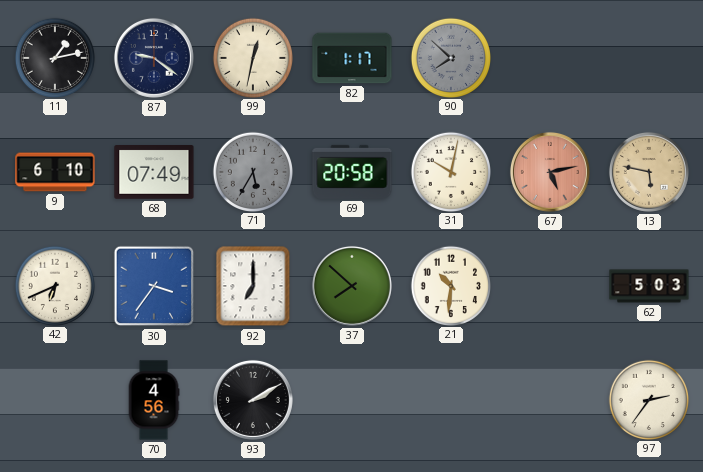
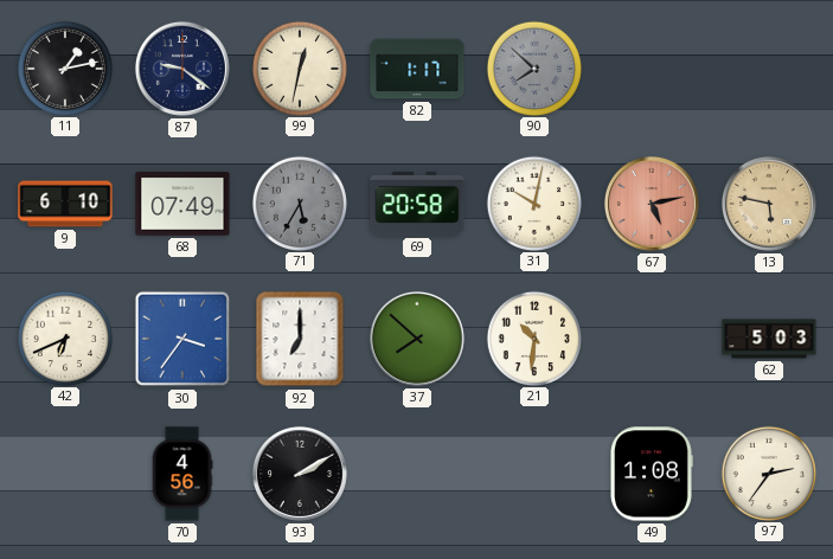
49: none -> 1:08 (652, 474)
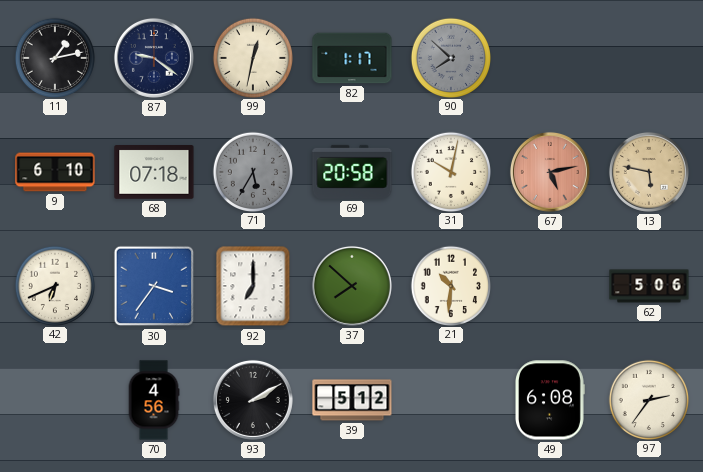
68: 07:49 -> 07:18 (154, 173)
62: 5:03 -> 5:06 (649, 286)
39: none -> 5:12 (352, 400)
49: 1:08 -> 6:08 (550, 400)
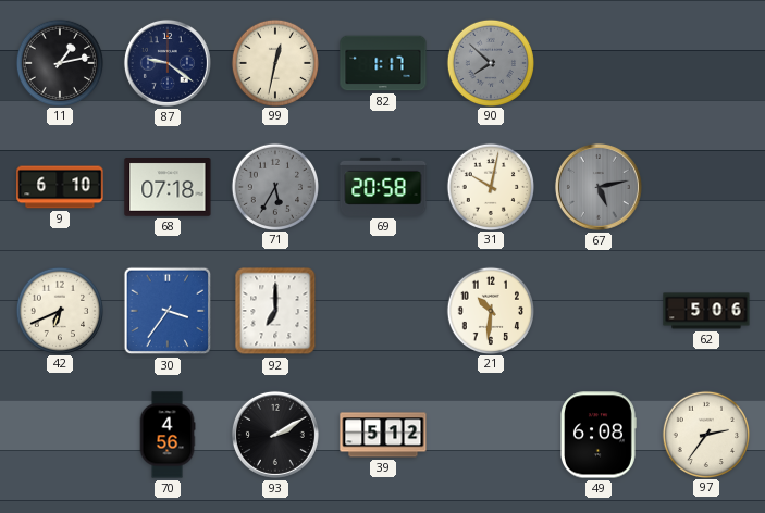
67 dial: salmon -> grey (599, 187)
13: 5:47 -> none (649, 172)
37: 7:52 -> none (352, 286)
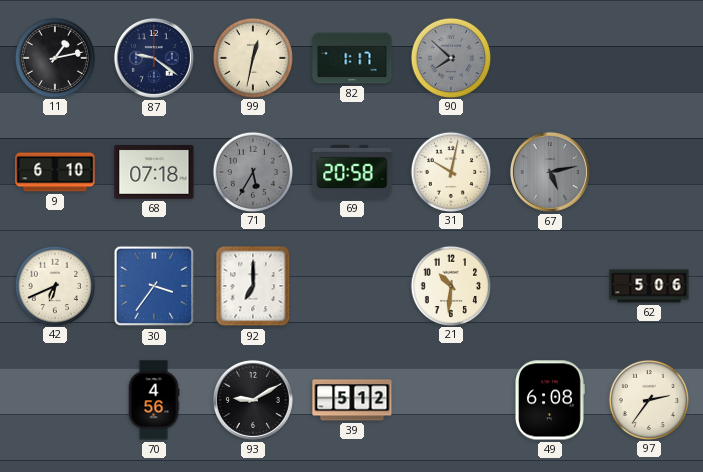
93: 2:10 -> 9:10 (253, 400)
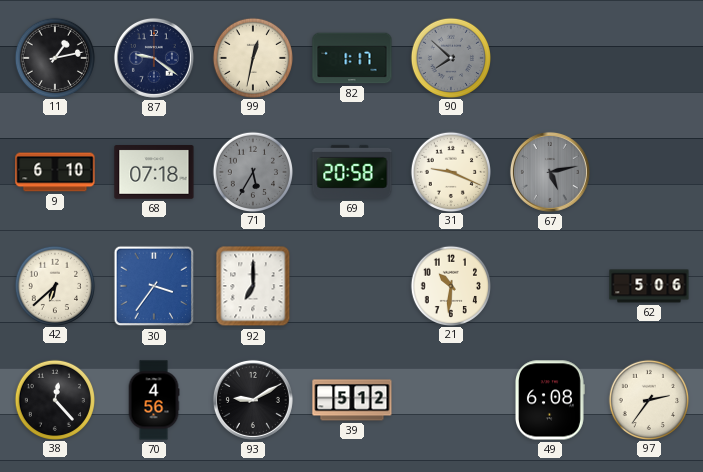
31: 10:02 -> 9:19 (450, 171)
42: 6:41 -> 6:38 (54, 285)
38: none -> 12:23 (54, 399)
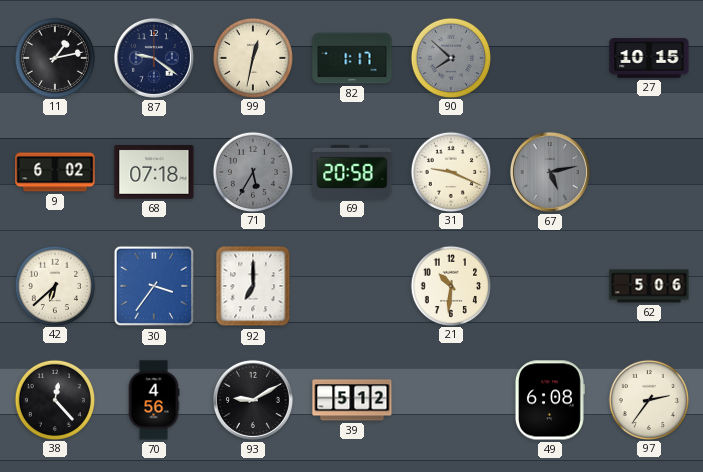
27: none -> 10:15 (649, 58)
9: 6:10 -> 6:02 (55, 172)
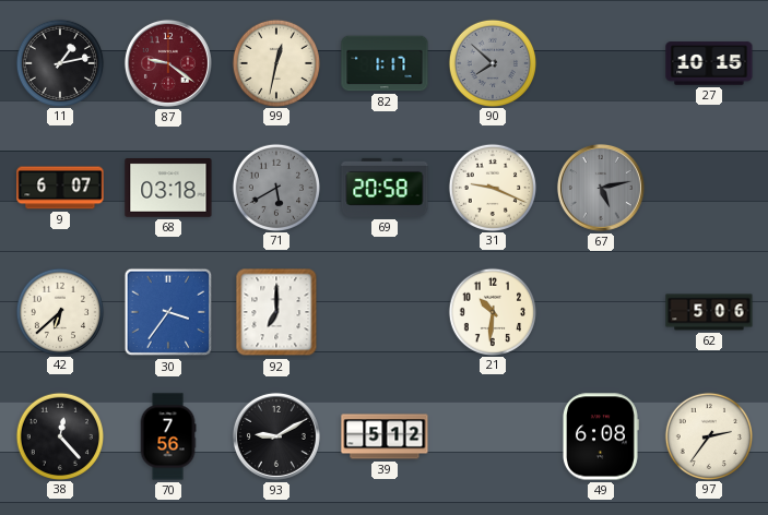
87 dial: navy -> burgundy (168, 63)
9: 6:02 -> 6:07 (60, 188)
68: 07:18 -> 03:18 (168, 189)
71: 5:35 -> 5:40 (275, 187)
70: 4:56 -> 7:56 (168, 436)
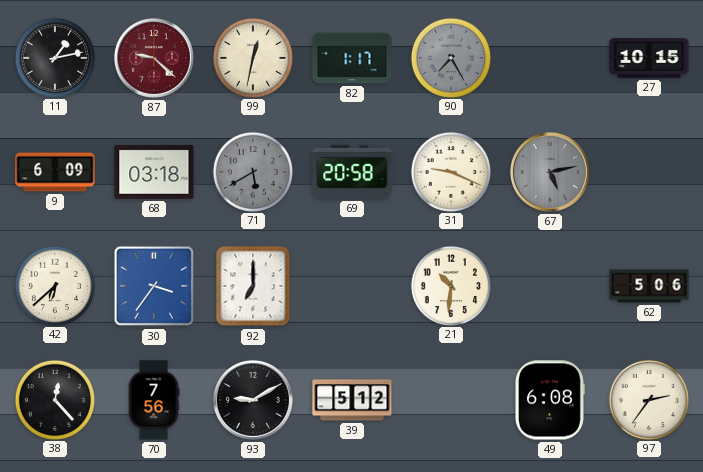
87: 9:21 -> 9:22 (154, 58)
90: 7:52 -> 7:25 (450, 57)
9: 6:07 -> 6:09 (55, 172)
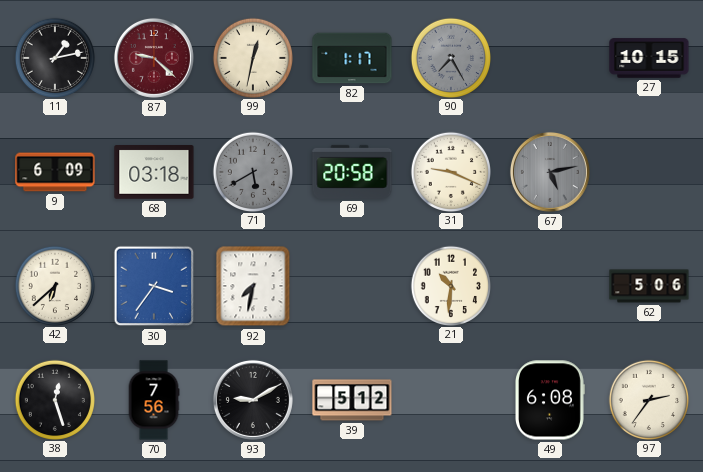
92: 7:00 -> 7:32 (253, 286)
38: 12:23 -> 12:27 (54, 399)
